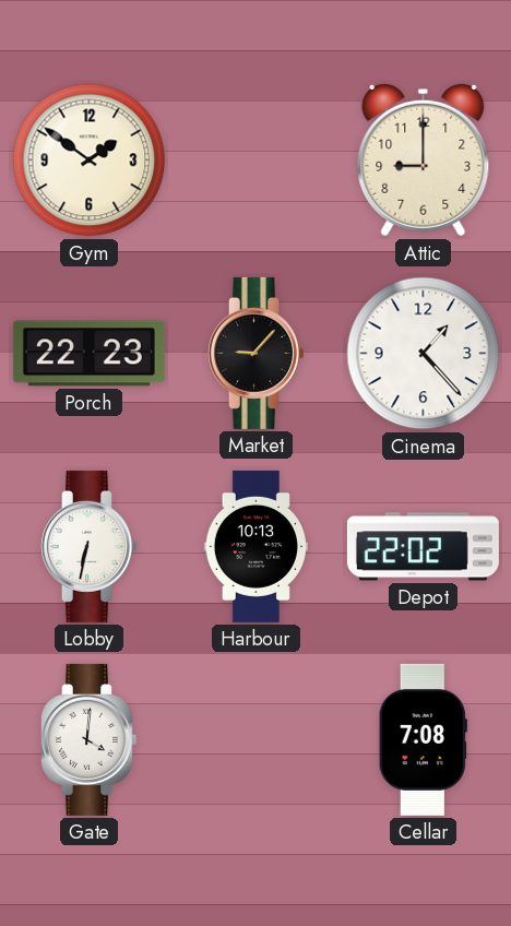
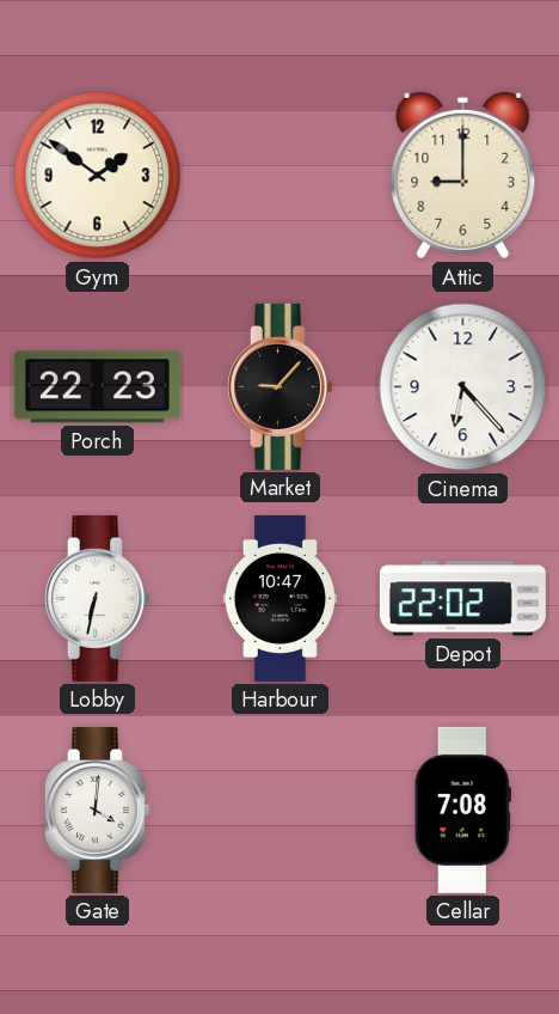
Cinema: 1:23 -> 6:23 (463, 387)
Harbour: 10:13 -> 10:47 (279, 598)
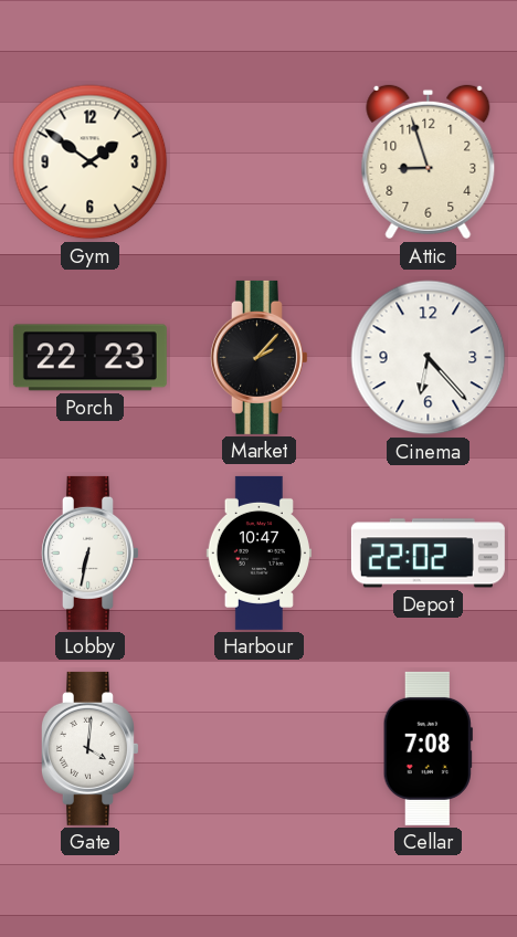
Attic: 9:00 -> 8:57 (429, 162)
Market: 9:07 -> 2:07 (258, 357)
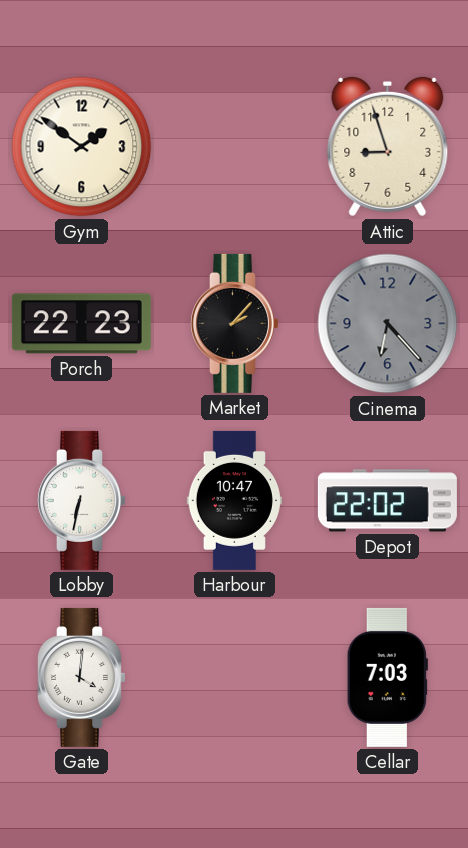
Cinema dial: white -> grey (388, 324)
Cellar: 7:08 -> 7:03 (387, 677)
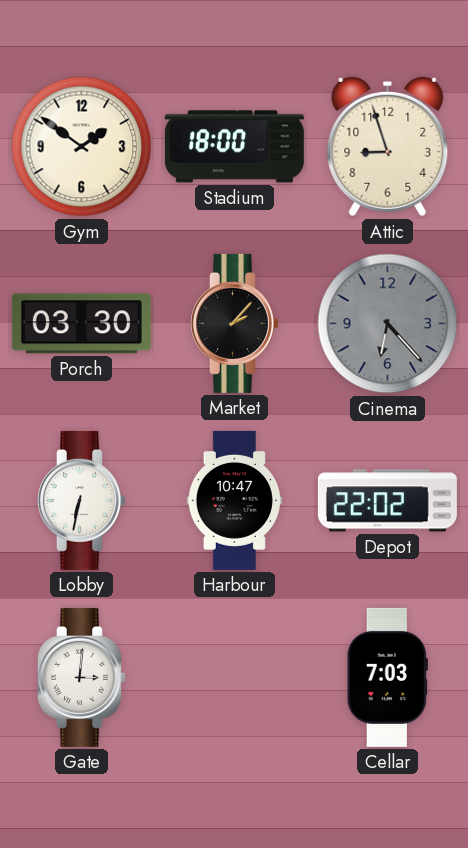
Stadium: none -> 18:00 (234, 147)
Porch: 22:23 -> 03:30 (81, 324)
Gate: 4:01 -> 3:01 (81, 677)
